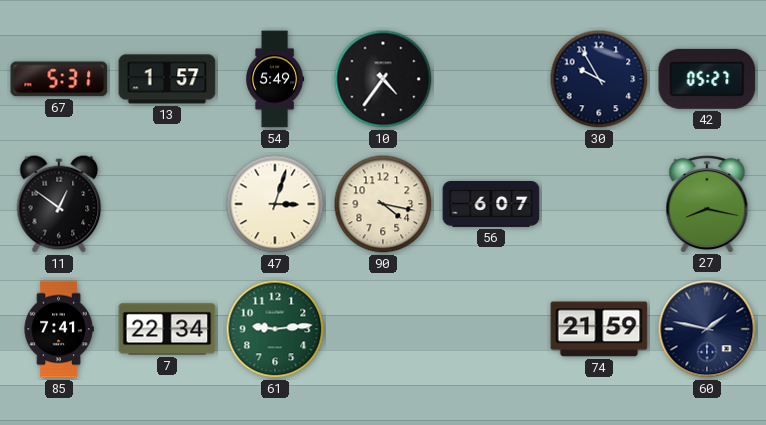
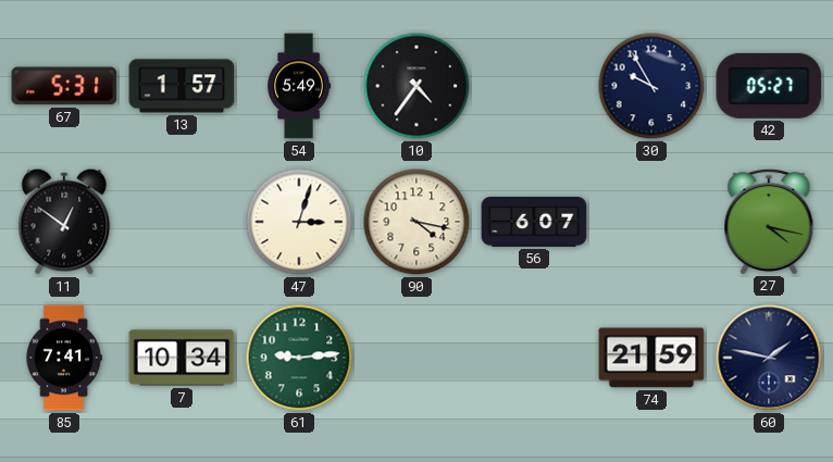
27: 8:17 -> 4:17 (769, 221)
7: 22:34 -> 10:34 (182, 358)
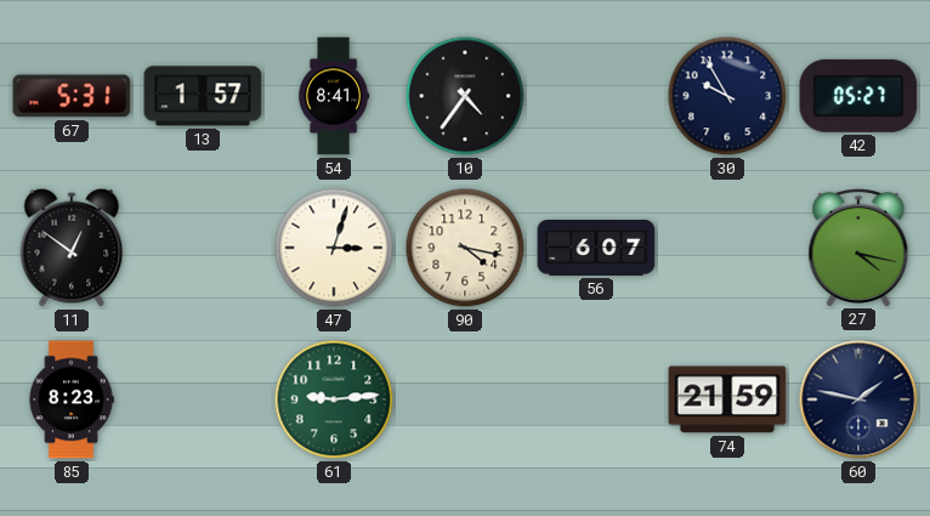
54: 5:49 -> 8:41 (335, 96)
85: 7:41 -> 8:23 (72, 399)
7: 10:34 -> none (182, 358)
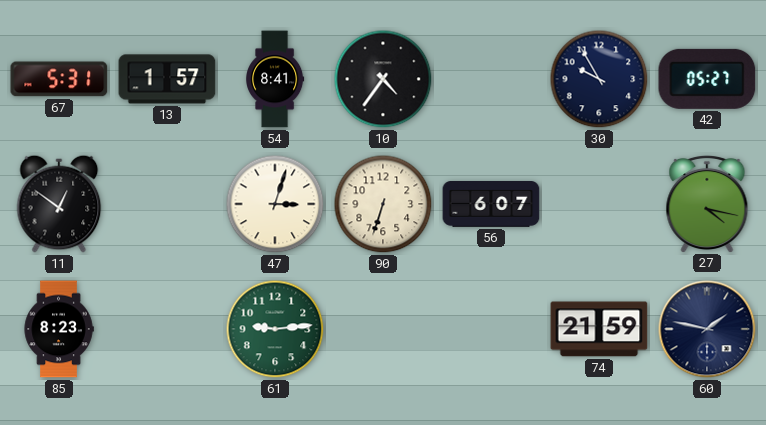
90: 4:17 -> 6:33 (383, 204)
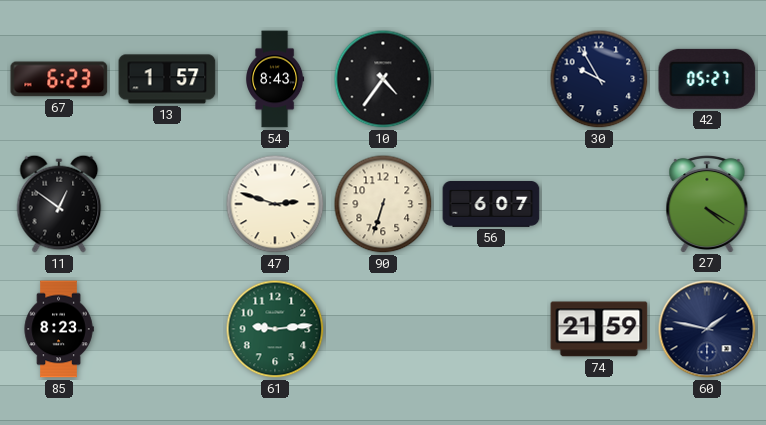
67: 5:31 -> 6:23 (59, 79)
54: 8:41 -> 8:43 (276, 79)
47: 3:03 -> 2:48 (275, 204)
27: 4:17 -> 4:20 (707, 203)
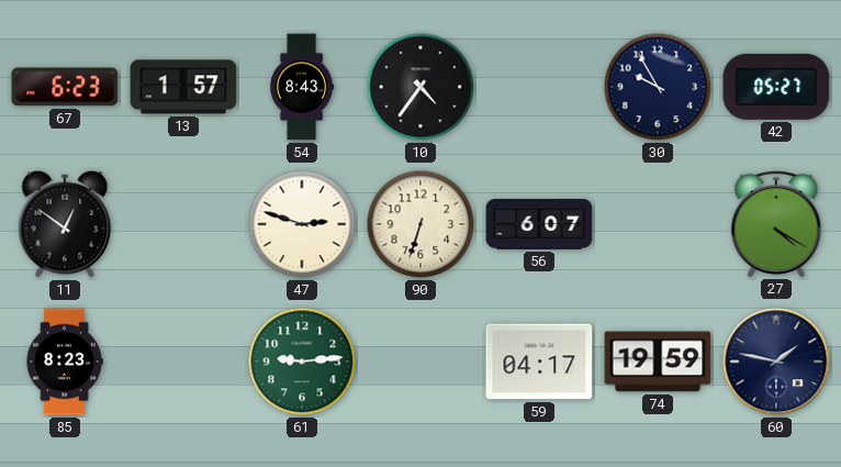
59: none -> 04:17 (539, 362)
74: 21:59 -> 19:59 (658, 362)
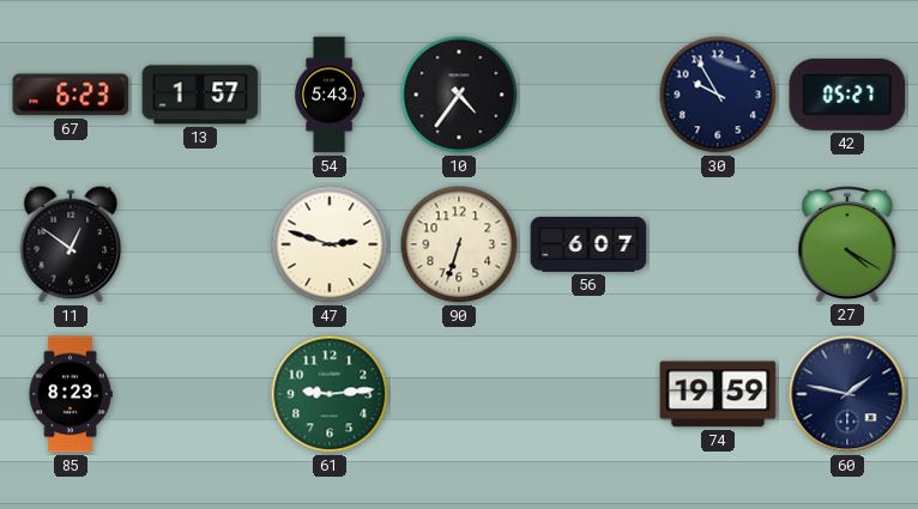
54: 8:43 -> 5:43 (331, 95)
59: 04:17 -> none (539, 362)
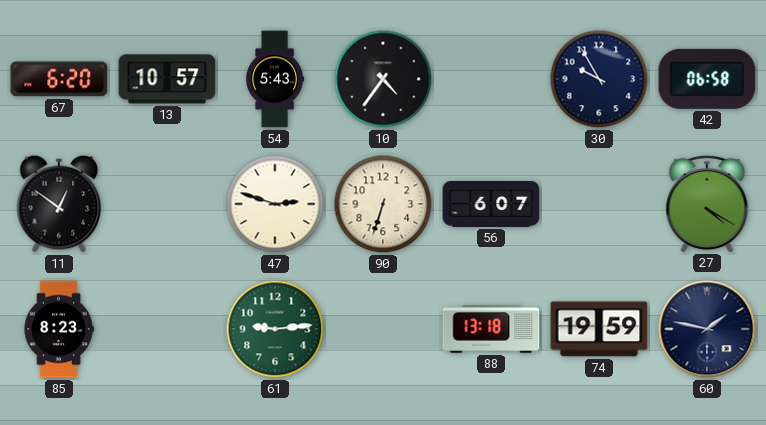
67: 6:23 -> 6:20 (59, 79)
13: 1:57 -> 10:57 (167, 79)
42: 05:27 -> 06:58 (707, 79)
88: none -> 13:18 (491, 330)
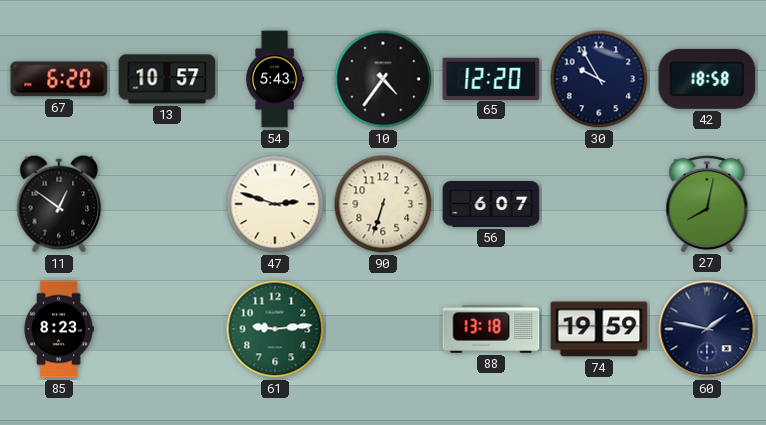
65: none -> 12:20 (491, 78)
42: 06:58 -> 18:58 (707, 79)
27: 4:20 -> 8:02 (707, 203)
